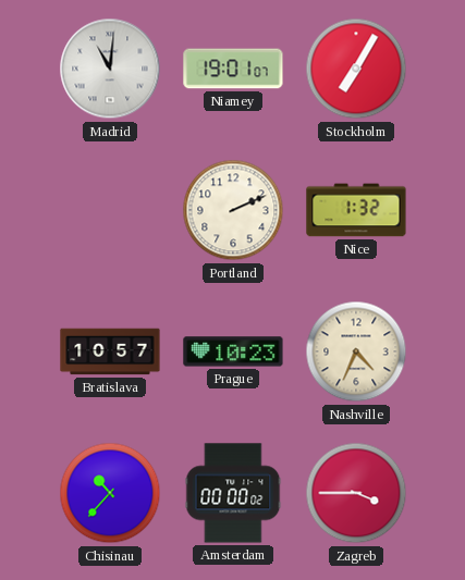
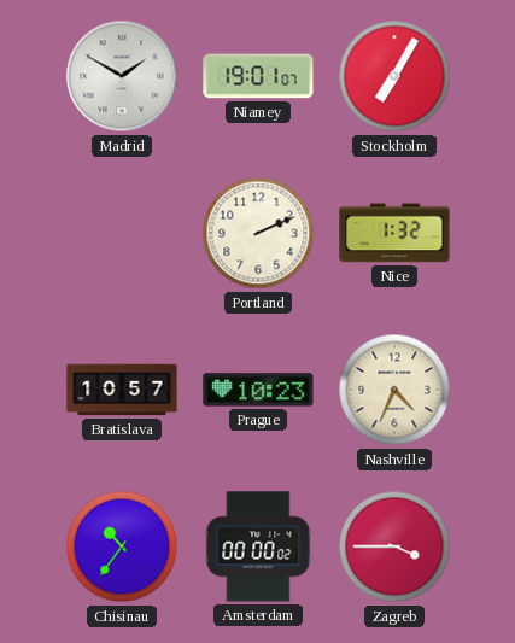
Madrid: 11:01 -> 1:50 (122, 76)
Chisinau: 10:37 -> 10:36 (122, 546)
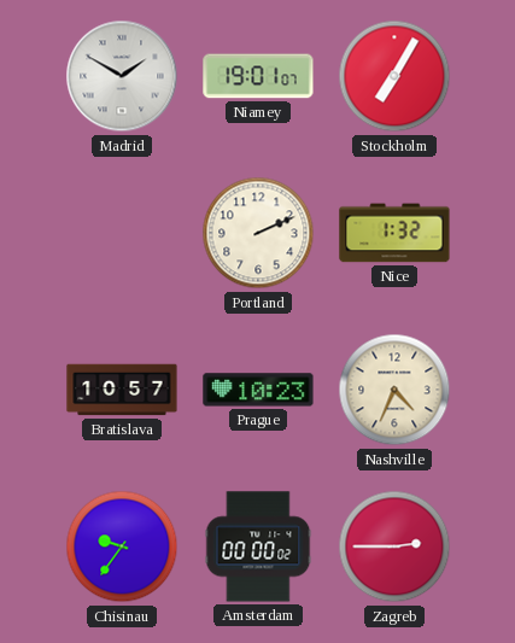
Chisinau: 10:36 -> 9:36 (122, 546)
Zagreb: 3:45 -> 2:45 (394, 546)
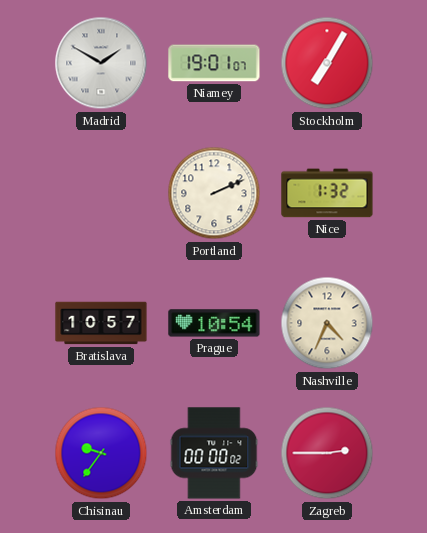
Prague: 10:23 -> 10:54 (214, 323)
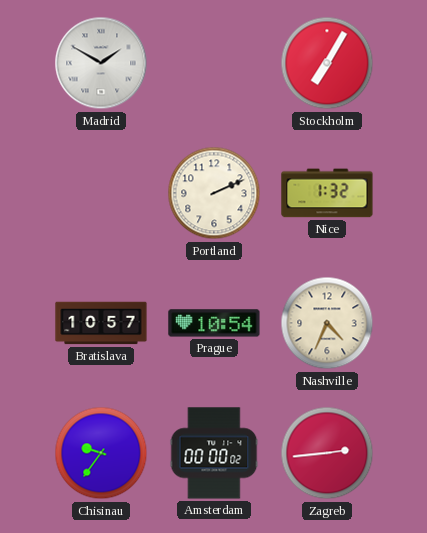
Niamey: 19:01 -> none (214, 63)
Zagreb: 2:45 -> 2:44 (327, 453)
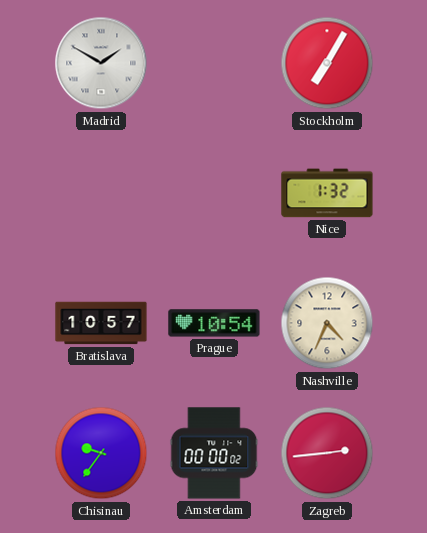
Portland: 2:11 -> none (214, 193)
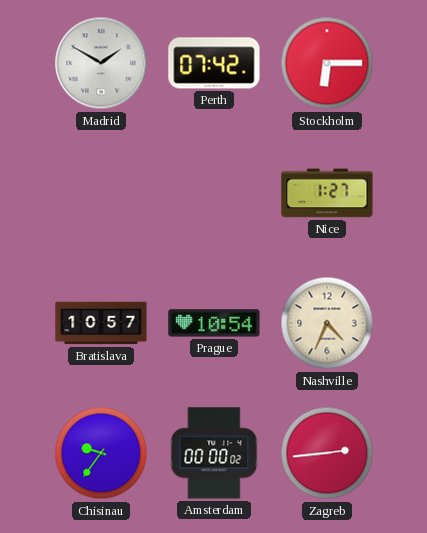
Perth: none -> 07:42 (214, 63)
Stockholm: 7:05 -> 6:15 (327, 63)
Nice: 1:32 -> 1:27 (327, 193)
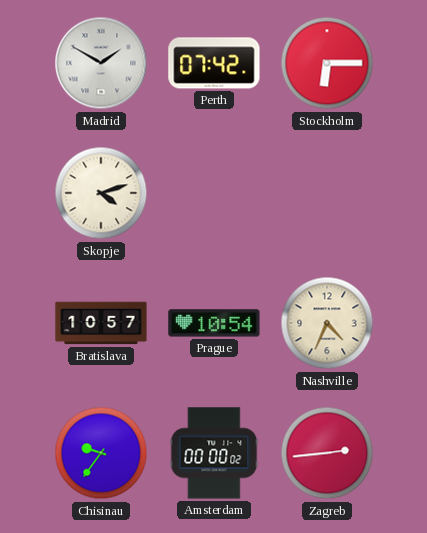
Skopje: none -> 4:12 (101, 193)
Nice: 1:27 -> none (327, 193)
